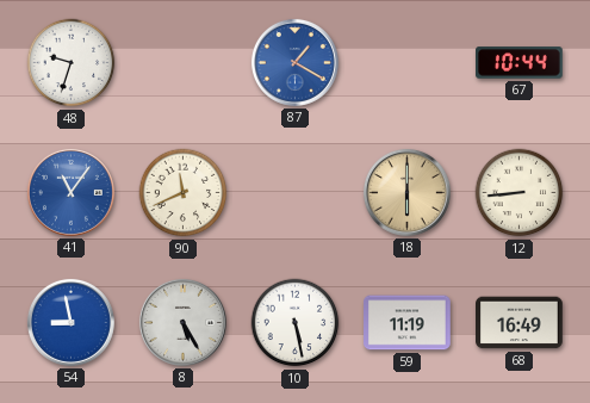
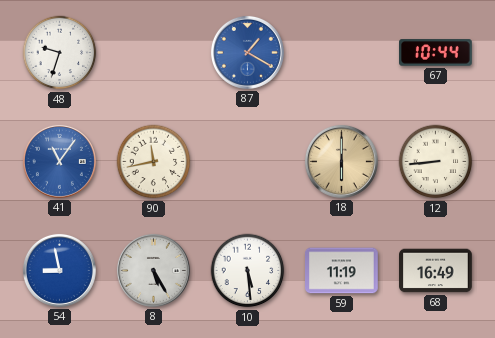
90: 11:41 -> 11:43 (154, 162)
10: 5:28 -> 5:29 (248, 271)
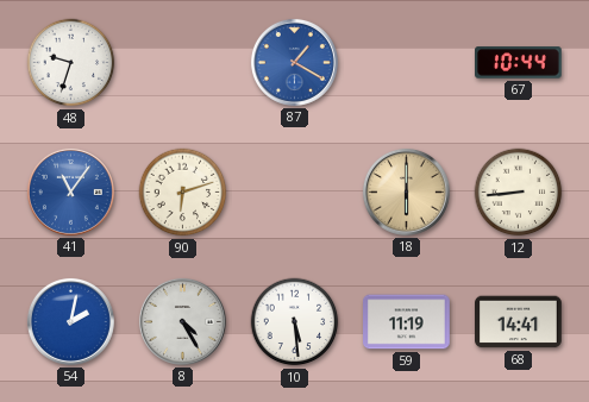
90: 11:43 -> 6:12 (183, 193)
54: 8:58 -> 2:02 (70, 321)
8: 5:25 -> 4:25 (182, 321)
68: 16:49 -> 14:41 (519, 322)
